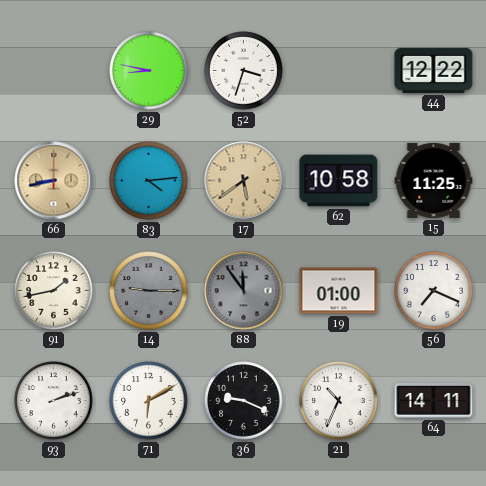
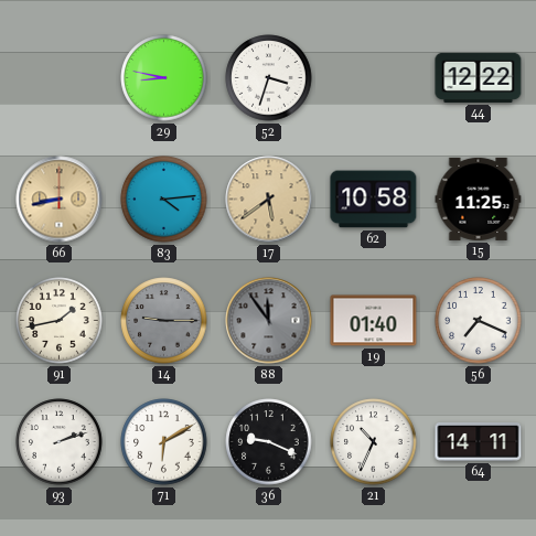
19: 01:00 -> 01:40 (374, 321)
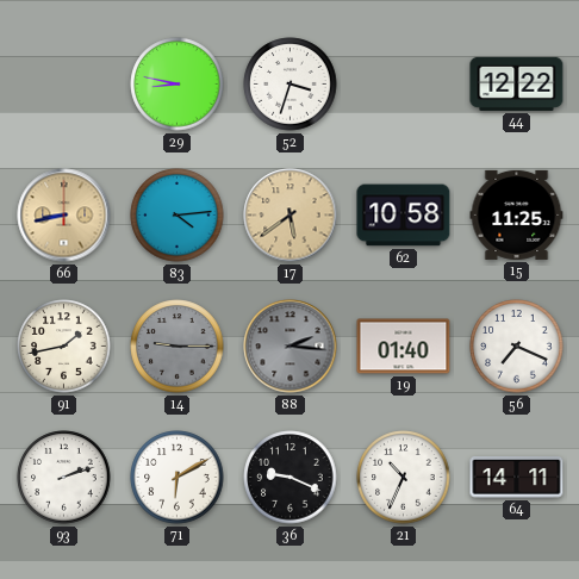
88: 11:54 -> 2:16 (291, 347)
